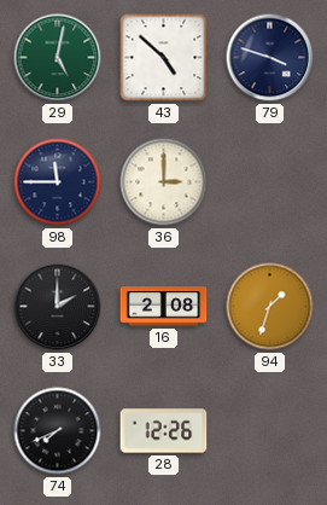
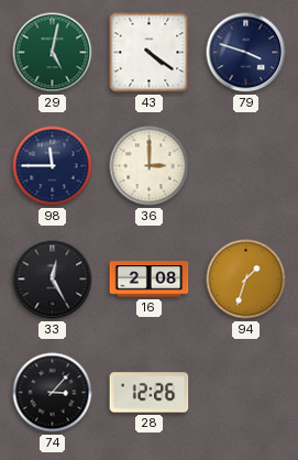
43: 4:52 -> 4:21 (150, 53)
33: 2:00 -> 12:25 (53, 280)
74: 7:41 -> 3:07 (53, 393)
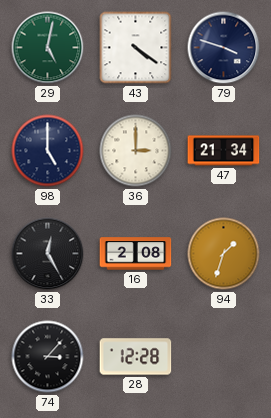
98: 11:45 -> 5:00 (48, 151)
47: none -> 21:34 (224, 151)
28: 12:26 -> 12:28 (136, 357)
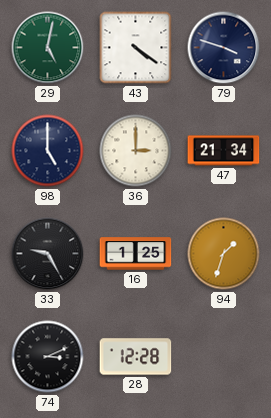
33: 12:25 -> 9:25 (48, 254)
16: 2:08 -> 1:25 (136, 254)
74: 3:07 -> 3:11 (48, 357)
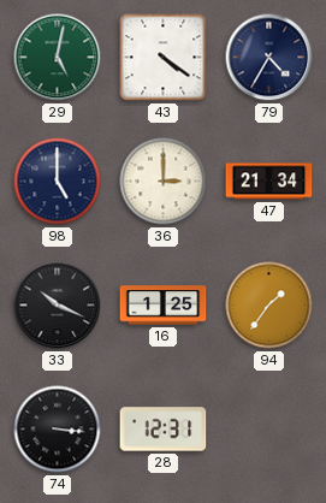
79: 3:48 -> 4:35 (269, 58)
33: 9:25 -> 10:19 (58, 306)
94: 1:33 -> 1:36 (269, 306)
74: 3:11 -> 3:16 (58, 430)
28: 12:28 -> 12:31 (164, 430)
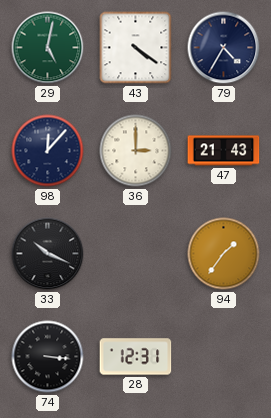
98: 5:00 -> 12:07 (48, 151)
47: 21:34 -> 21:43 (224, 151)
16: 1:25 -> none (164, 306)
